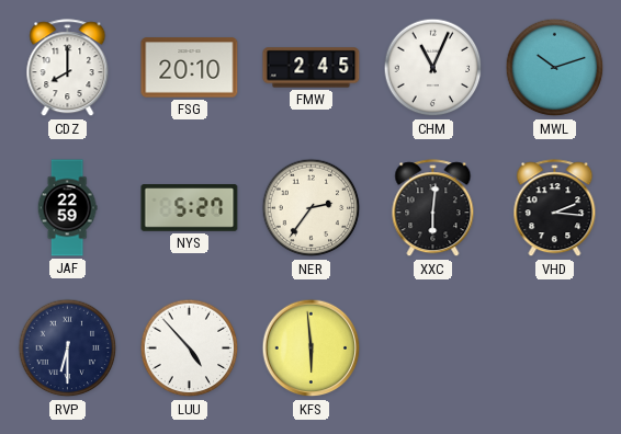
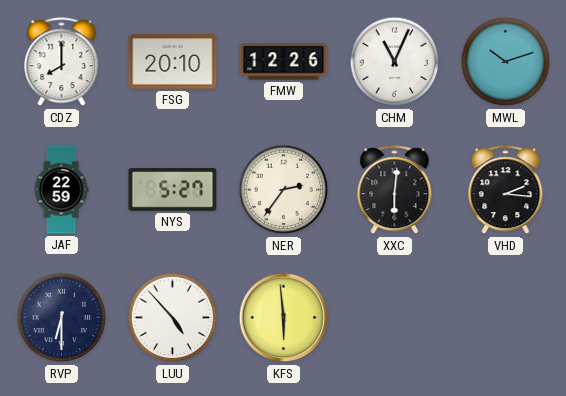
FMW: 2:45 -> 12:26 (284, 62)
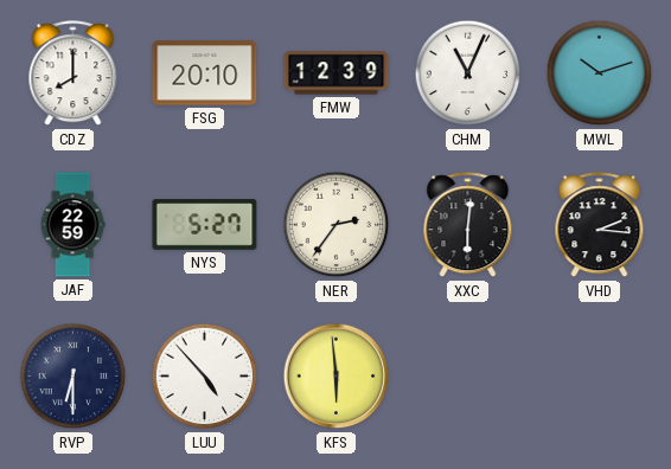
FMW: 12:26 -> 12:39 (337, 73)
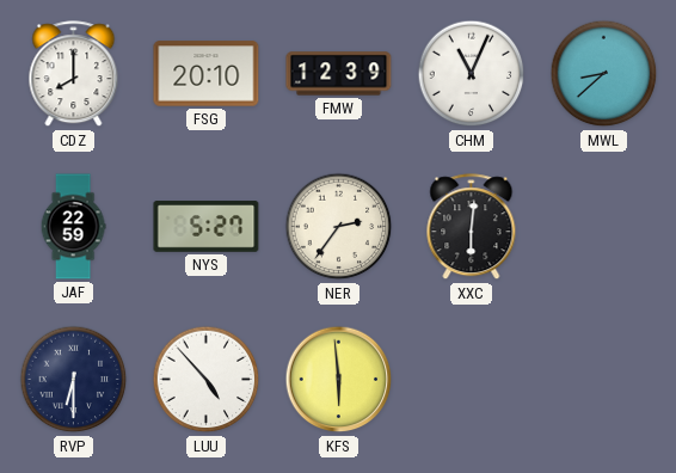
MWL: 10:12 -> 8:38 (604, 74)
VHD: 2:16 -> none (600, 225)
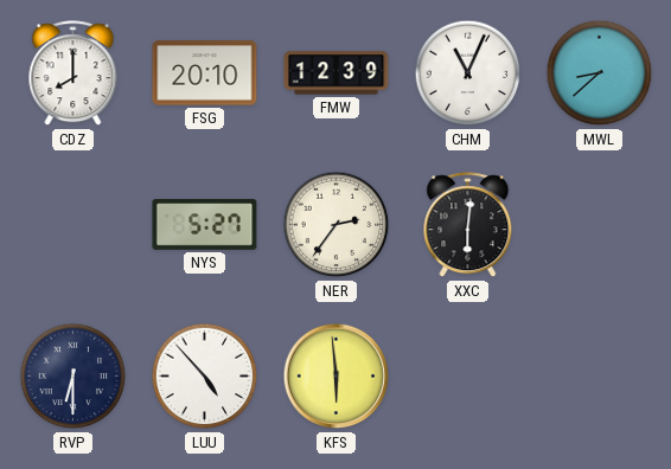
JAF: 22:59 -> none (73, 227)
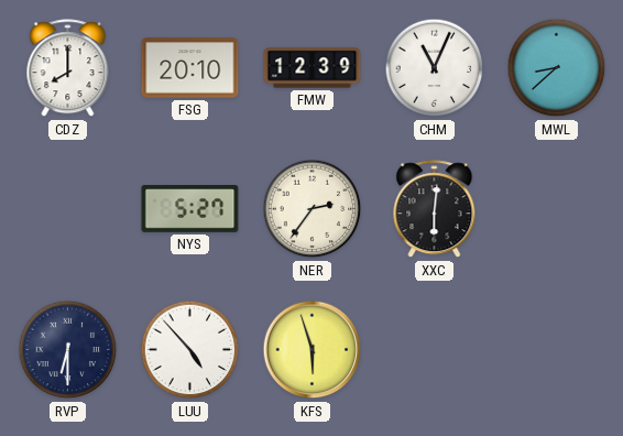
KFS: 5:59 -> 5:57 (313, 350)
